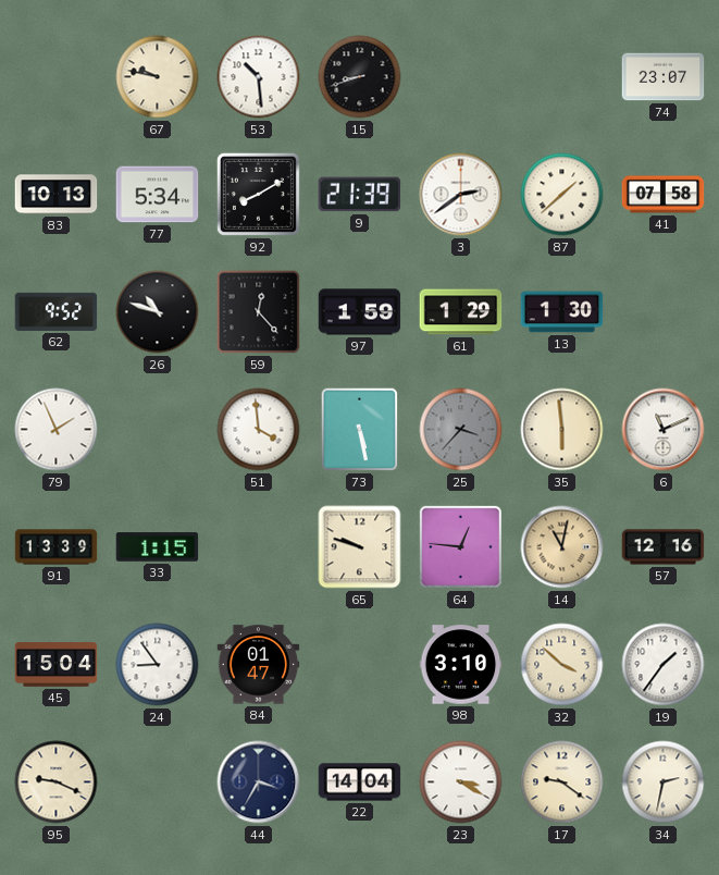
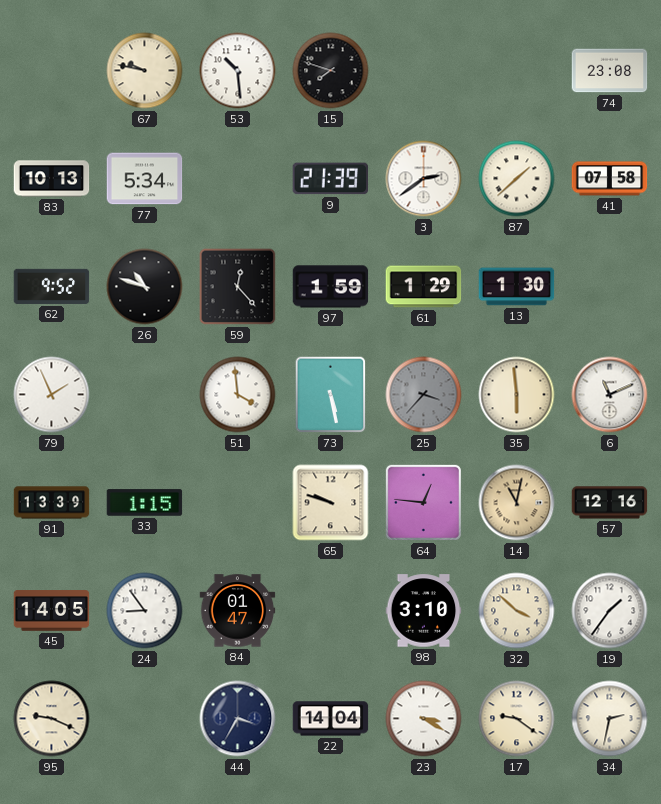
15: 8:42 -> 7:48 (331, 71)
74: 23:07 -> 23:08 (610, 71)
92: 8:10 -> none (258, 194)
45: 15:04 -> 14:05 (52, 611)
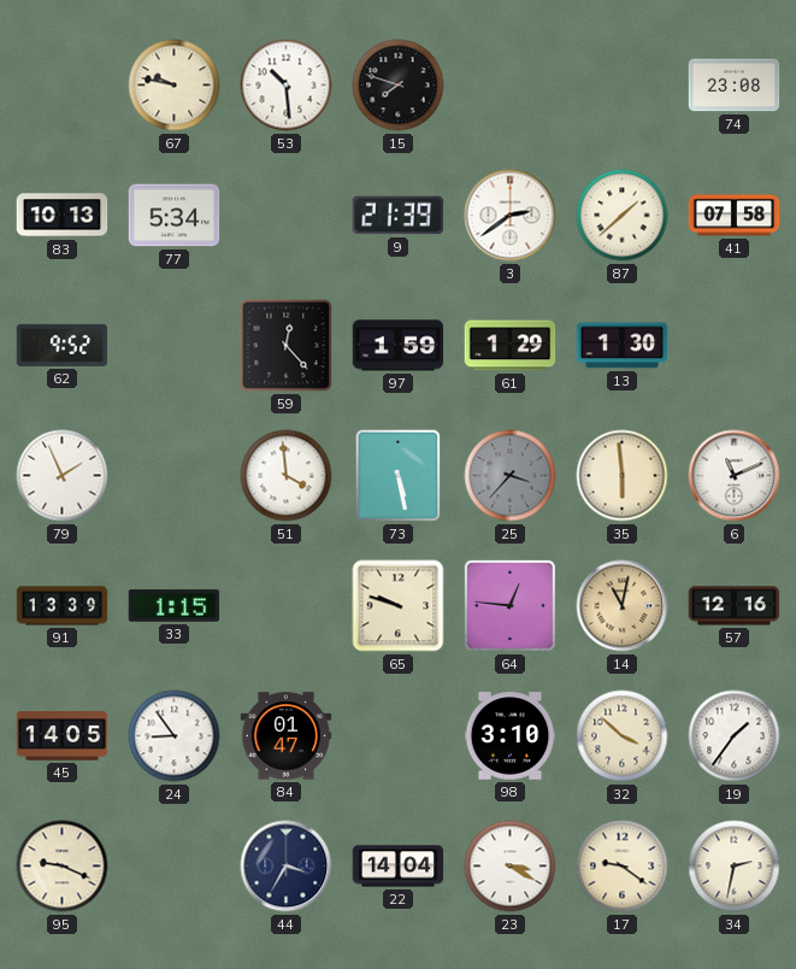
26: 10:48 -> none (145, 287)
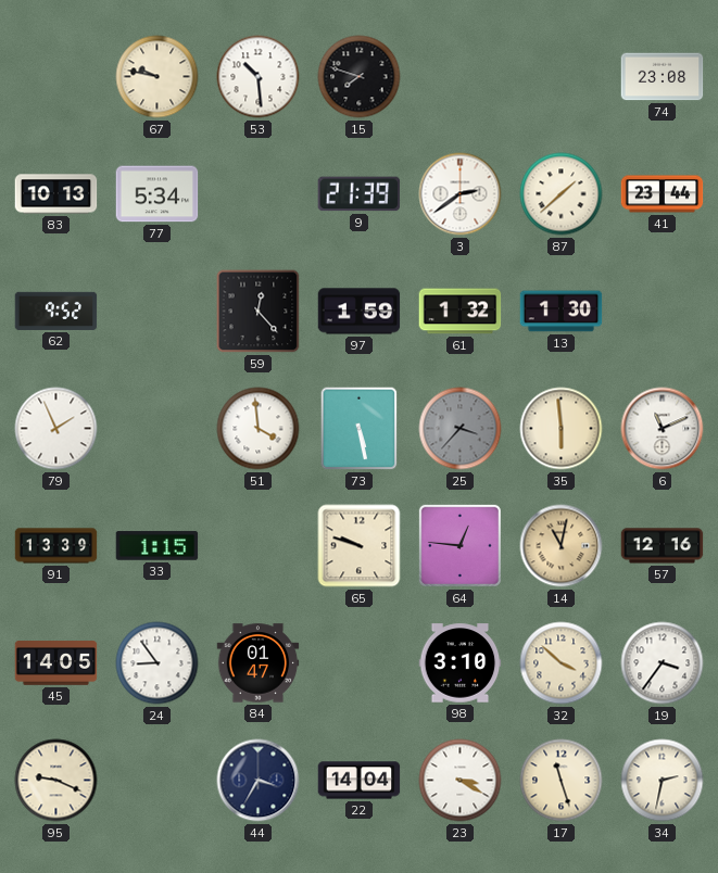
41: 07:58 -> 23:44 (663, 194)
61: 1:29 -> 1:32 (461, 312)
19: 1:36 -> 3:36 (663, 663)
17: 9:21 -> 11:27 (562, 781)
